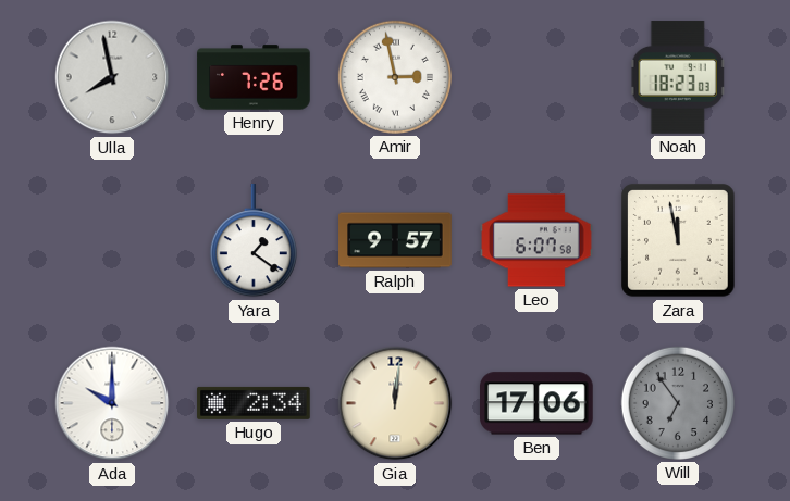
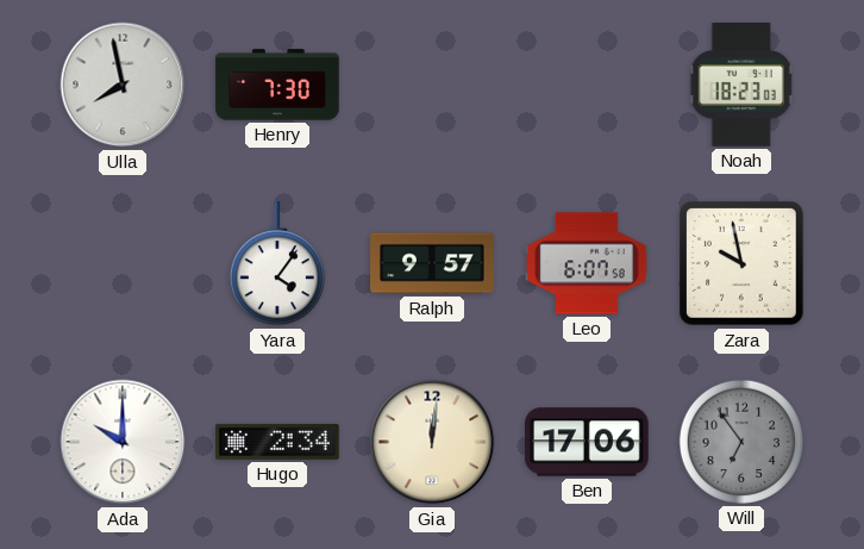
Henry: 7:26 -> 7:30 (277, 85)
Amir: 2:58 -> none (395, 77)
Yara: 1:21 -> 4:06 (277, 264)
Zara: 11:58 -> 9:58 (741, 263)
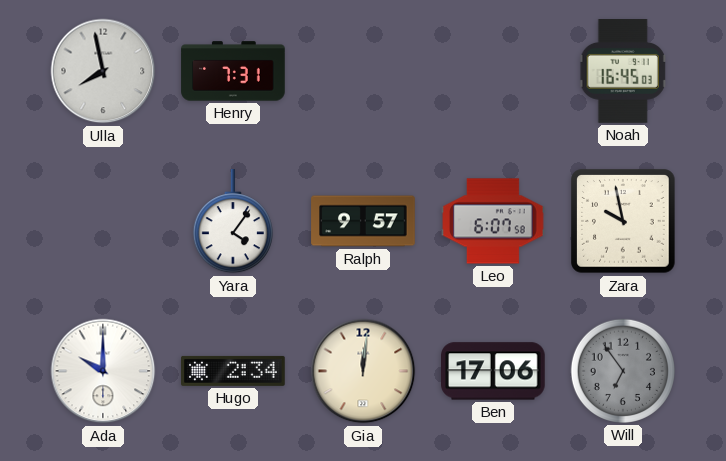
Henry: 7:30 -> 7:31 (233, 71)
Noah: 18:23 -> 16:45 (623, 71)
